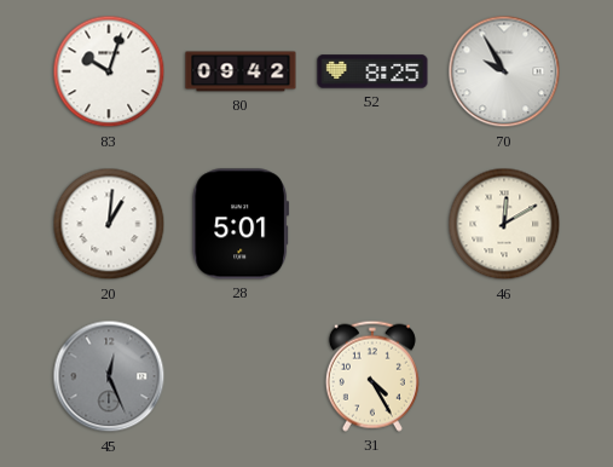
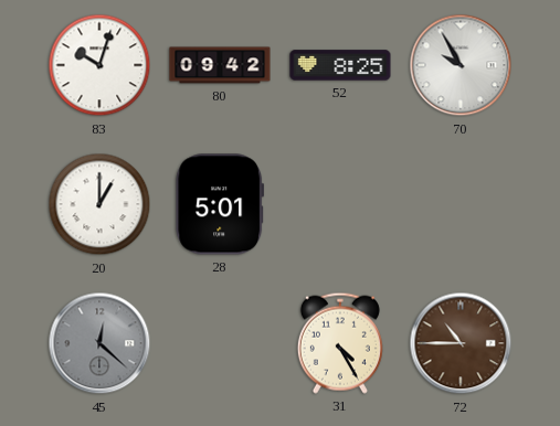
20: 1:01 -> 1:00 (99, 204)
46: 12:10 -> none (504, 224)
45: 12:26 -> 12:22 (99, 343)
72: none -> 10:45 (461, 343)
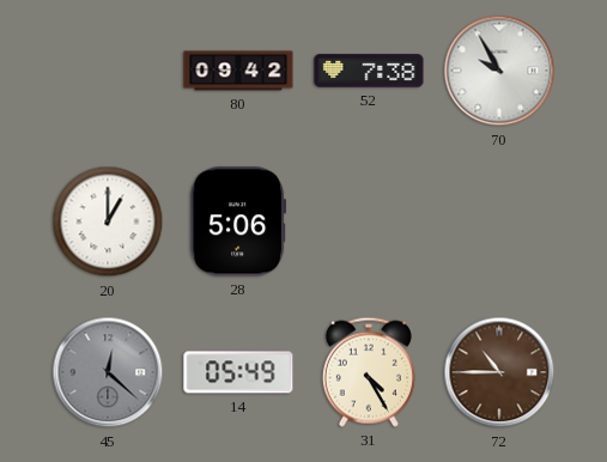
83: 10:03 -> none (99, 65)
52: 8:25 -> 7:38 (369, 71)
28: 5:01 -> 5:06 (238, 221)
14: none -> 05:49 (238, 372)
